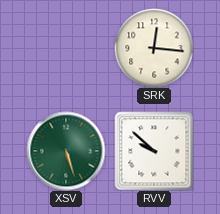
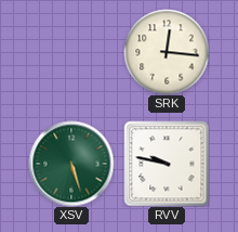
RVV: 9:52 -> 9:47 (167, 164)
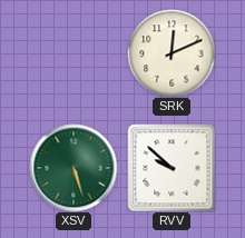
SRK: 12:16 -> 12:11 (171, 53)
RVV: 9:47 -> 9:52 (171, 168)
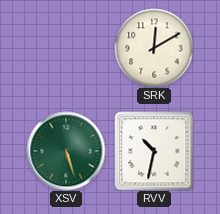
SRK: 12:11 -> 12:10 (154, 48)
RVV: 9:52 -> 10:32 (154, 151)
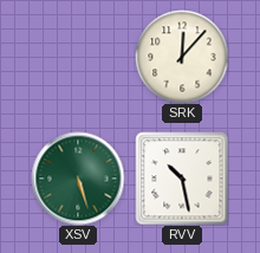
SRK: 12:10 -> 12:07 (182, 57)
RVV: 10:32 -> 10:28 (182, 179)
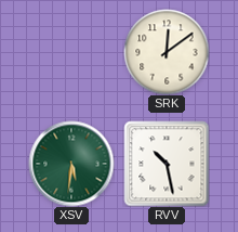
SRK: 12:07 -> 12:09 (167, 52)
XSV: 5:27 -> 5:31 (71, 164)
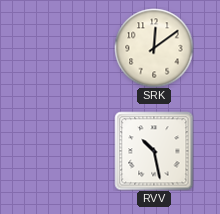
XSV: 5:31 -> none (71, 164)
